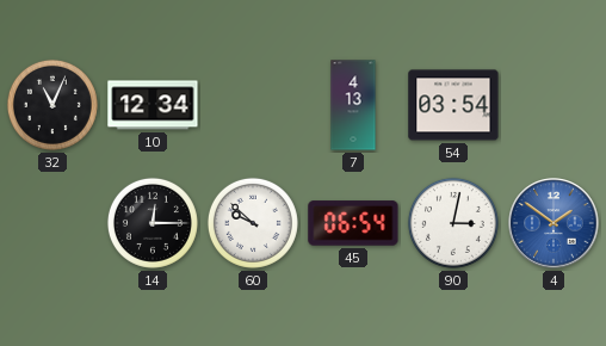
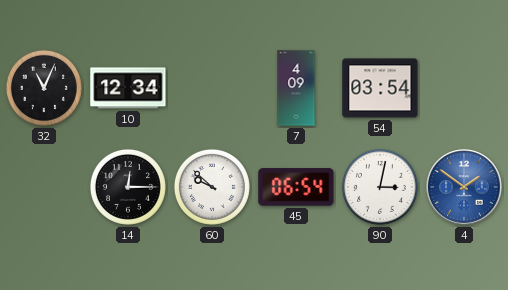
7: 4:13 -> 4:09 (296, 88)
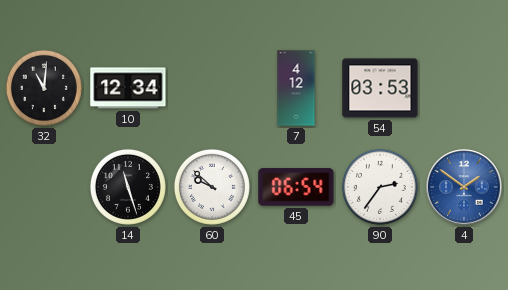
32: 11:04 -> 11:01 (44, 88)
7: 4:09 -> 4:12 (296, 88)
54: 03:54 -> 03:53 (380, 88)
14: 12:15 -> 11:27 (128, 187)
90: 3:02 -> 2:36 (380, 187)
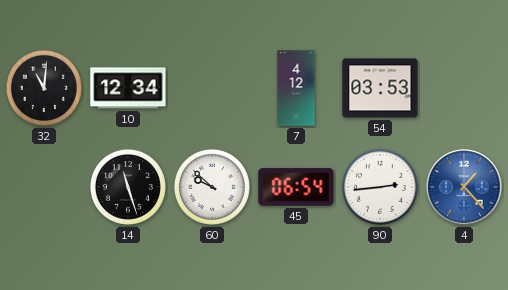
90: 2:36 -> 2:44 (380, 187)
4: 1:51 -> 1:23 (464, 187)
